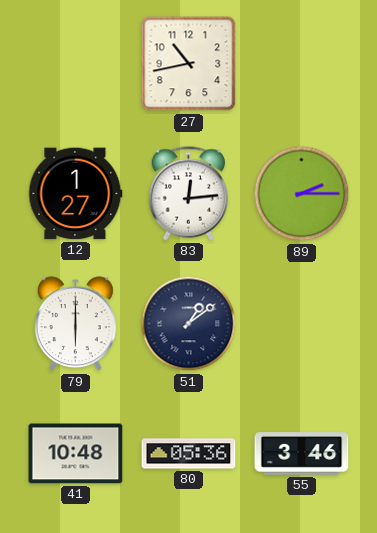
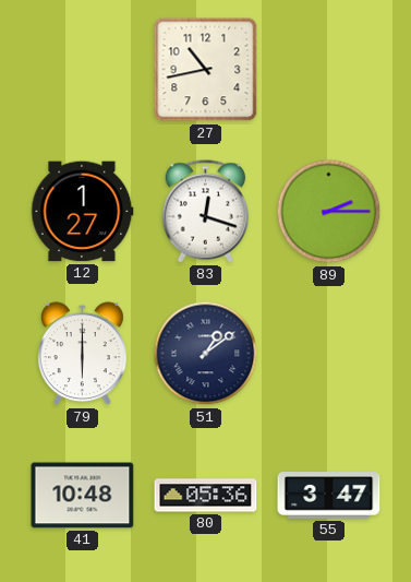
83: 12:14 -> 12:18 (205, 212)
55: 3:46 -> 3:47 (329, 496)
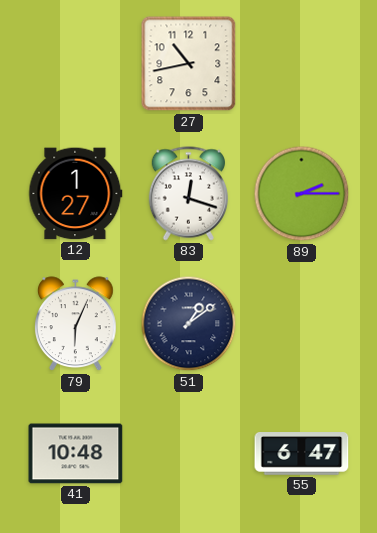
79: 6:00 -> 6:04 (76, 324)
80: 05:36 -> none (206, 496)
55: 3:47 -> 6:47 (302, 454)
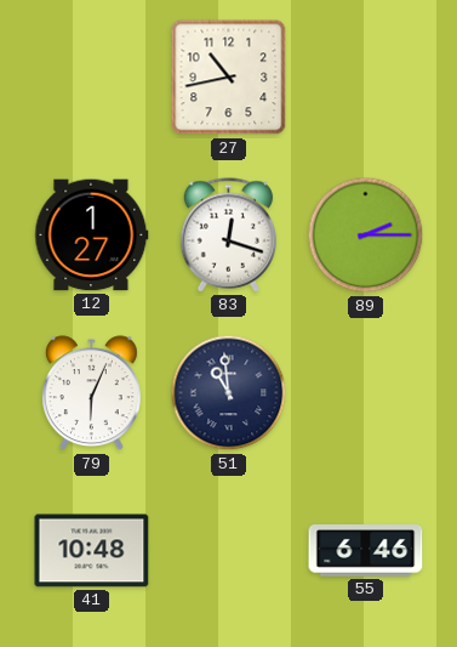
51: 1:09 -> 10:59 (229, 393)
55: 6:47 -> 6:46 (366, 551)
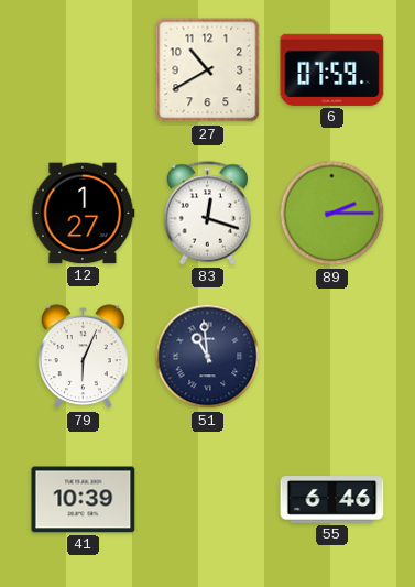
27: 10:43 -> 10:40 (208, 70)
6: none -> 07:59 (332, 69)
41: 10:48 -> 10:39 (84, 500)
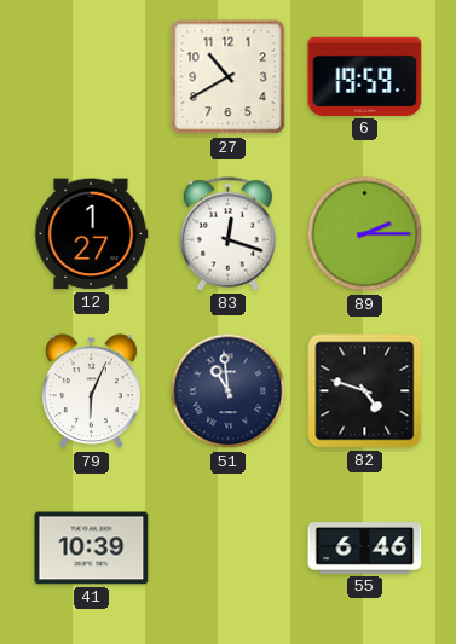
6: 07:59 -> 19:59 (365, 76)
82: none -> 4:48 (365, 391)
